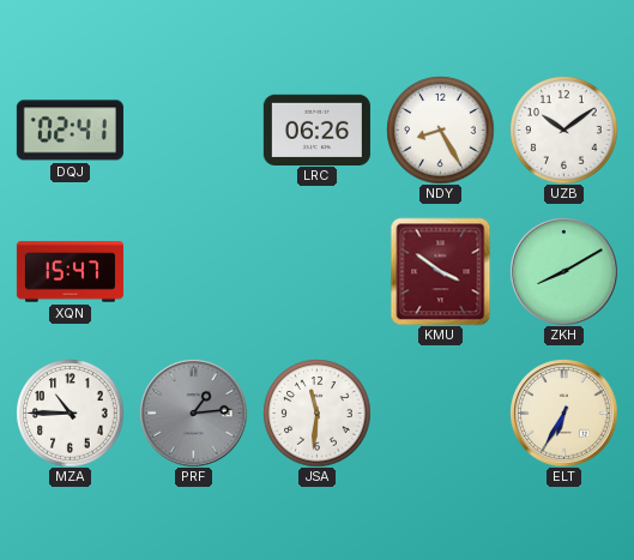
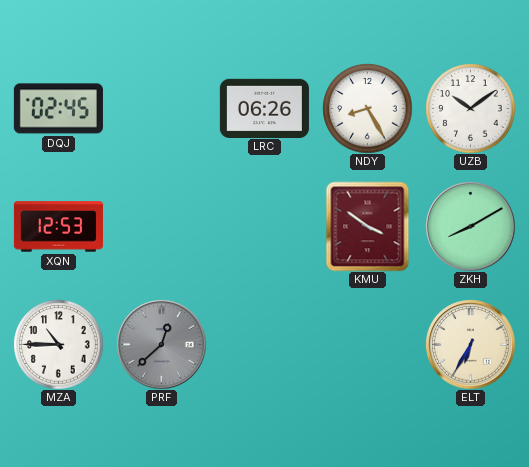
DQJ: 02:41 -> 02:45 (58, 109)
XQN: 15:47 -> 12:53 (58, 227)
PRF: 1:14 -> 12:38 (161, 344)
JSA: 11:31 -> none (316, 413)
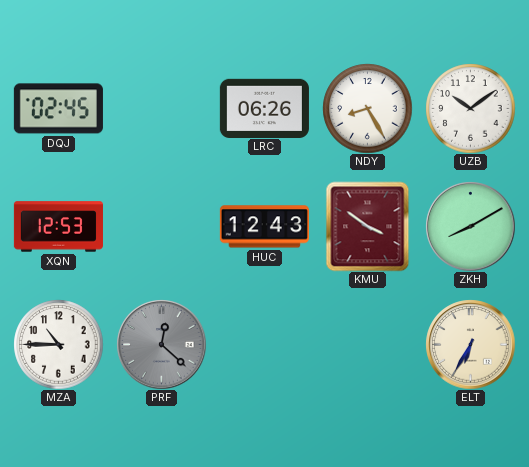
HUC: none -> 12:43 (264, 227)
PRF: 12:38 -> 12:22 (161, 344)
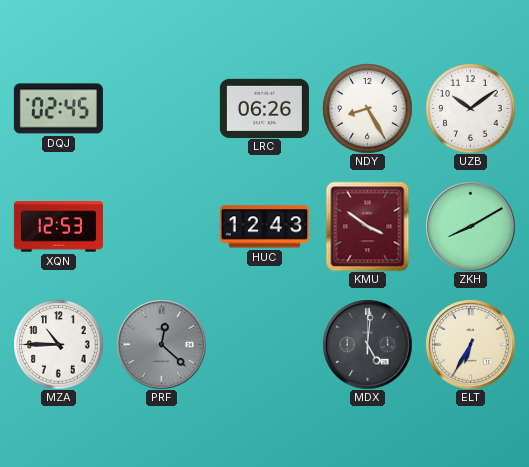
MDX: none -> 5:01 (367, 344)
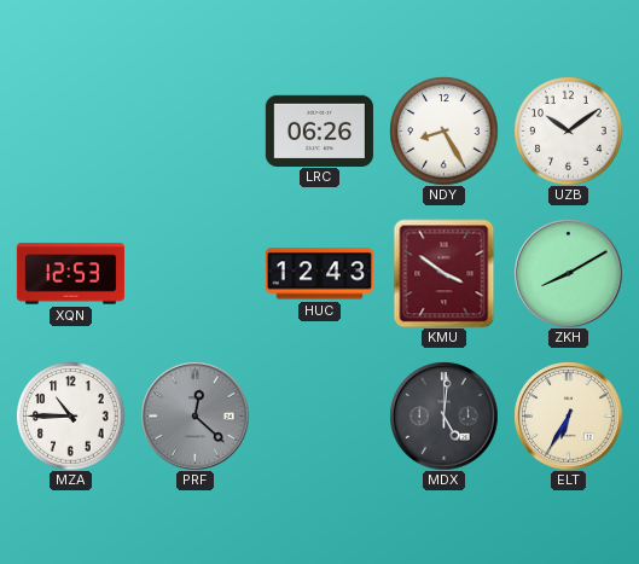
DQJ: 02:45 -> none (58, 109)
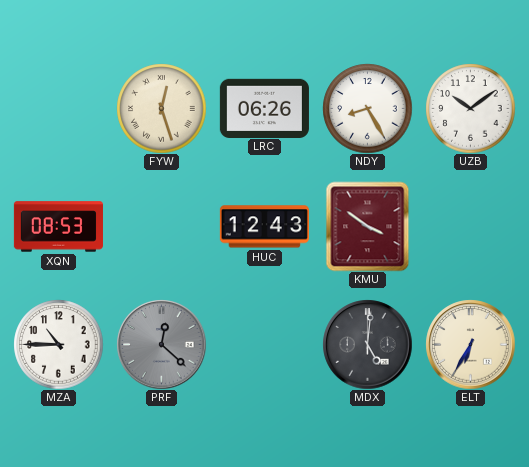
FYW: none -> 12:27 (161, 108)
XQN: 12:53 -> 08:53 (58, 227)
ZKH: 8:10 -> none (568, 273)
